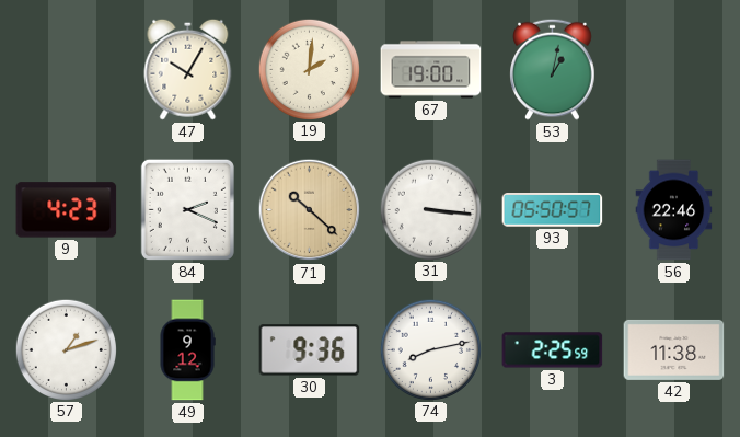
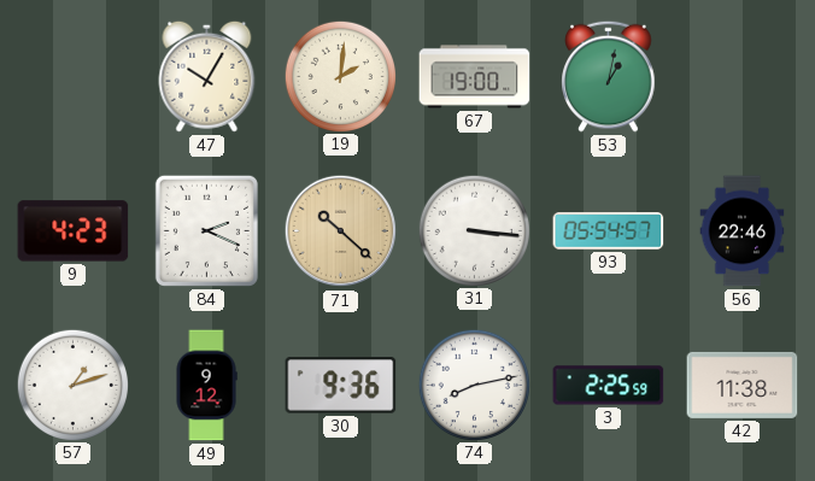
93: 05:50 -> 05:54 (609, 231)
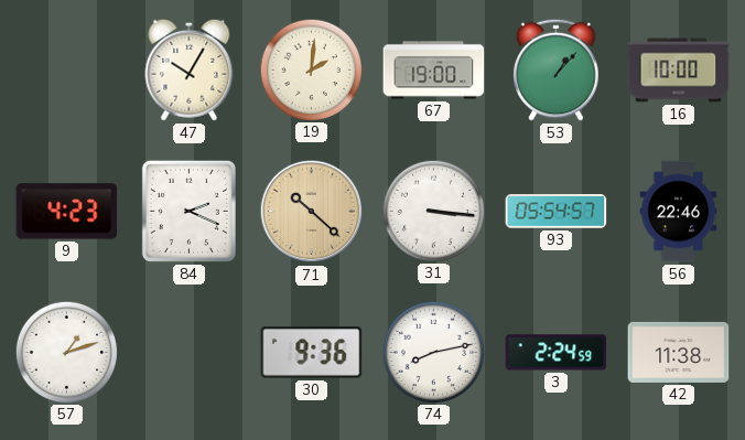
53: 1:02 -> 1:07 (557, 69)
16: none -> 10:00 (679, 71)
49: 9:12 -> none (206, 386)
3: 2:25 -> 2:24 (557, 353)
